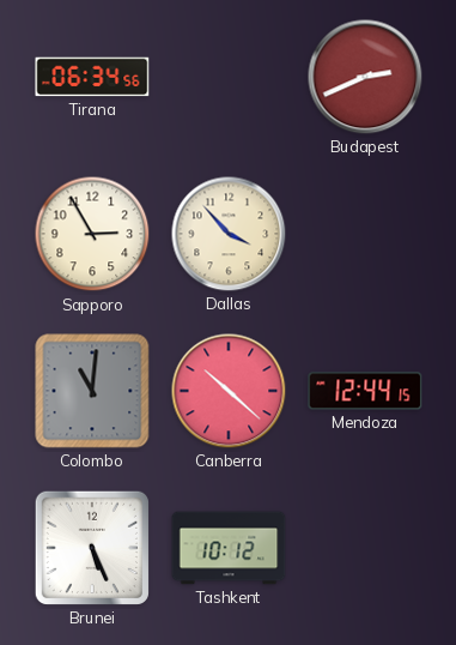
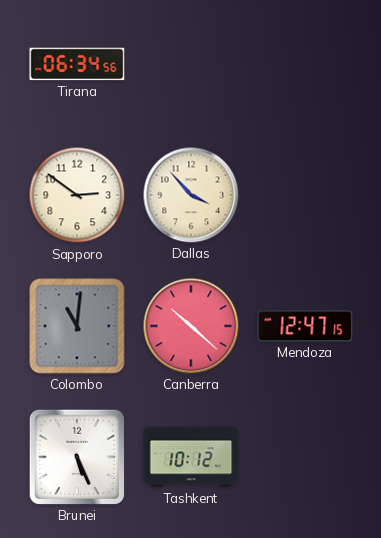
Budapest: 2:41 -> none (365, 77)
Sapporo: 2:55 -> 2:51 (77, 195)
Mendoza: 12:44 -> 12:47 (305, 326)
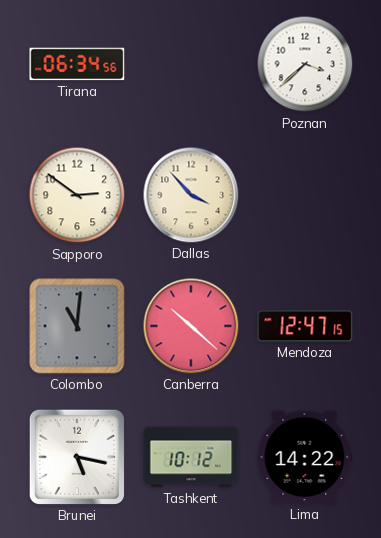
Poznan: none -> 3:38 (305, 64)
Brunei: 5:26 -> 5:17 (77, 457)
Lima: none -> 14:22 (305, 457)
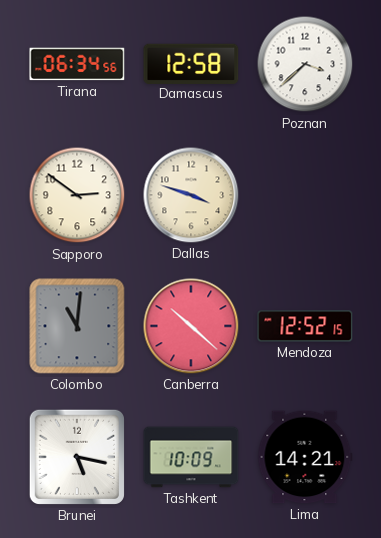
Damascus: none -> 12:58 (191, 63)
Dallas: 3:53 -> 3:48 (191, 195)
Mendoza: 12:47 -> 12:52 (305, 326)
Tashkent: 10:12 -> 10:09 (191, 457)
Lima: 14:22 -> 14:21 (305, 457)
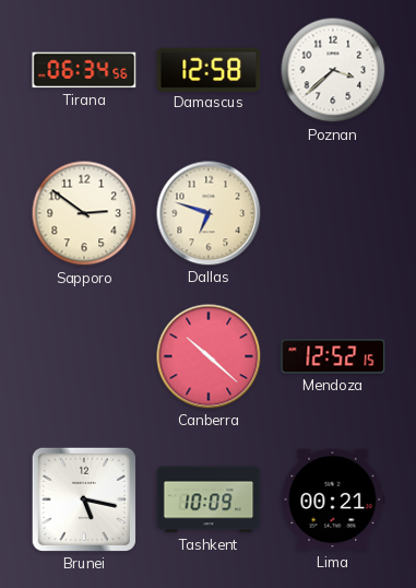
Dallas: 3:48 -> 6:48 (209, 213)
Colombo: 11:01 -> none (77, 326)
Lima: 14:21 -> 00:21 (333, 499)
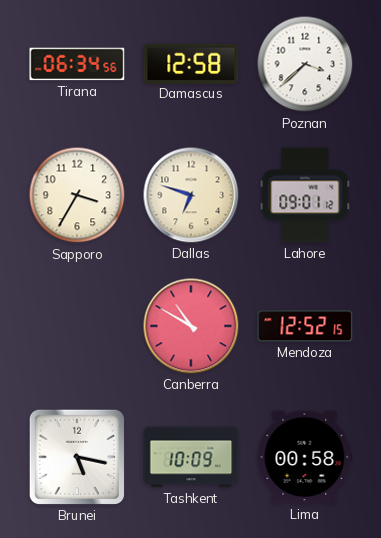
Sapporo: 2:51 -> 3:35 (77, 195)
Lahore: none -> 09:01 (305, 195)
Canberra: 10:22 -> 10:50 (191, 326)
Lima: 00:21 -> 00:58 (305, 457)
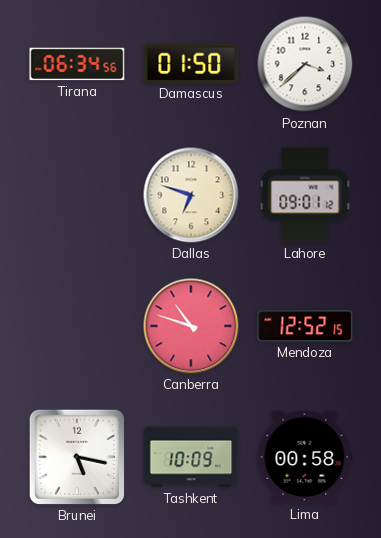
Damascus: 12:58 -> 01:50 (191, 63)
Sapporo: 3:35 -> none (77, 195)
Canberra: 10:50 -> 10:48 (191, 326)
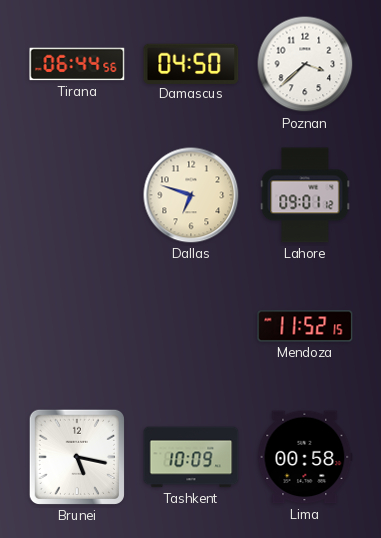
Tirana: 06:34 -> 06:44 (77, 64)
Damascus: 01:50 -> 04:50 (191, 63)
Canberra: 10:48 -> none (191, 326)
Mendoza: 12:52 -> 11:52 (305, 326)
